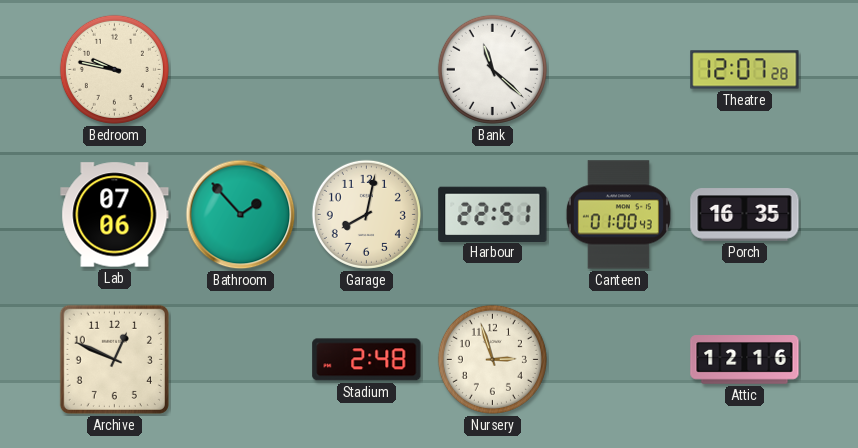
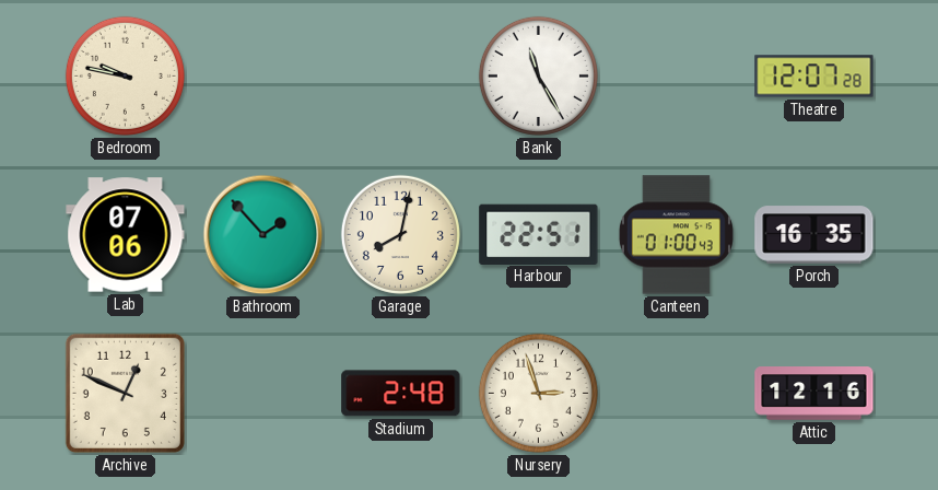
Bank: 11:22 -> 11:25 (538, 75)
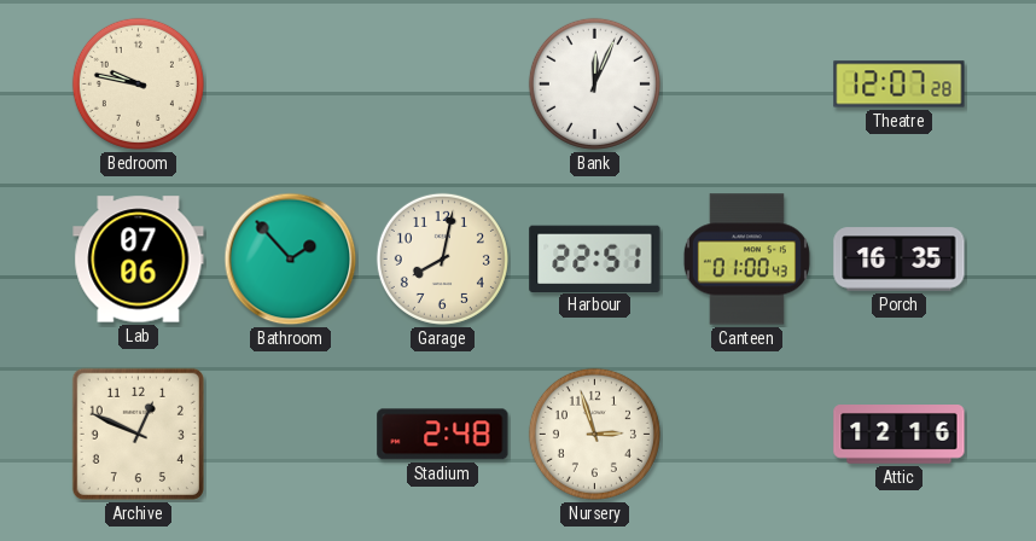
Bank: 11:25 -> 12:04 (594, 83)
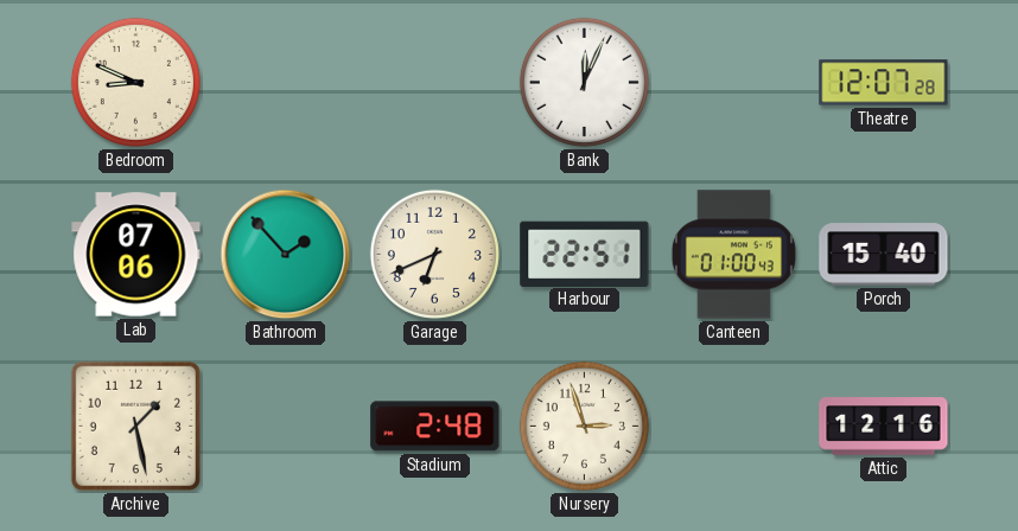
Bedroom: 9:47 -> 8:49 (135, 82)
Garage: 8:02 -> 6:41 (434, 254)
Porch: 16:35 -> 15:40 (884, 255)
Archive: 12:49 -> 1:28 (135, 426)
